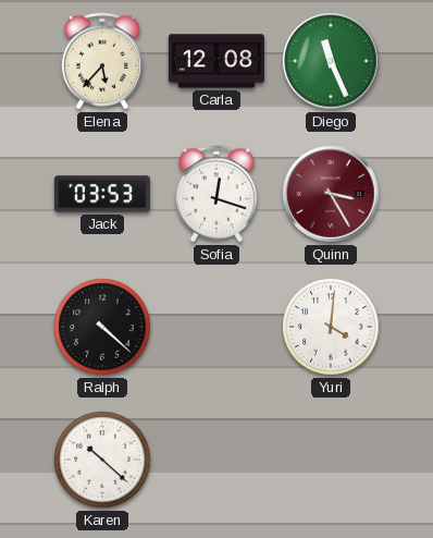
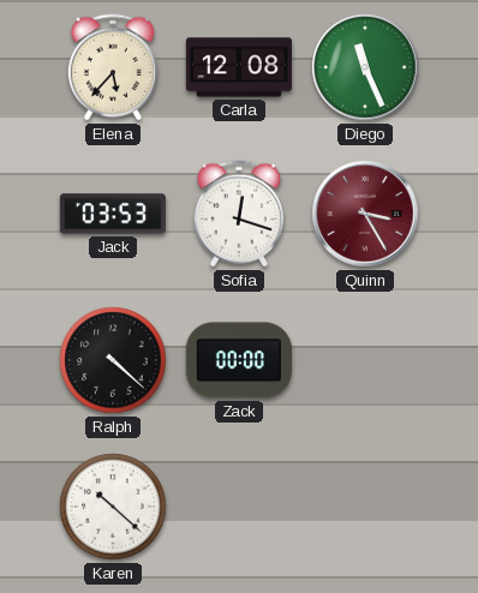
Zack: none -> 00:00 (239, 360)
Yuri: 4:01 -> none (331, 327)
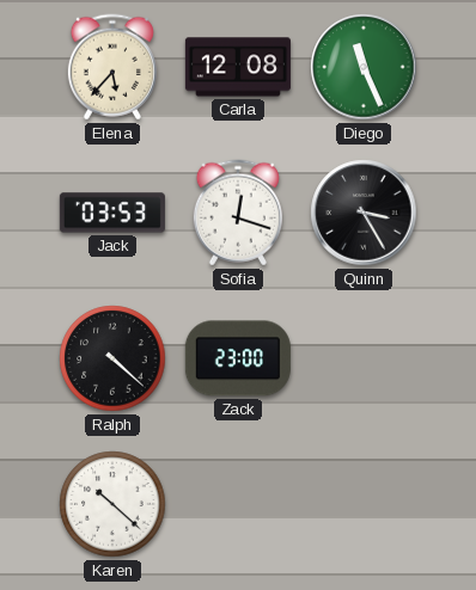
Quinn dial: burgundy -> black (364, 213)
Zack: 00:00 -> 23:00 (238, 358)
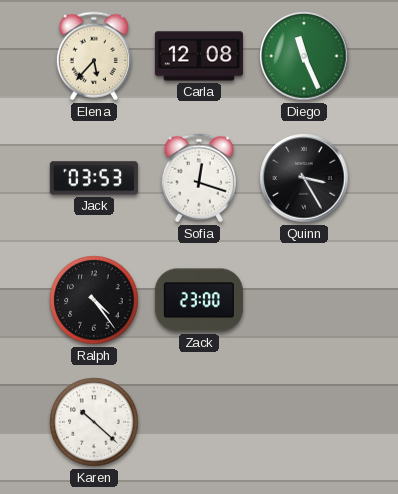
Ralph: 4:22 -> 4:24 (94, 300)
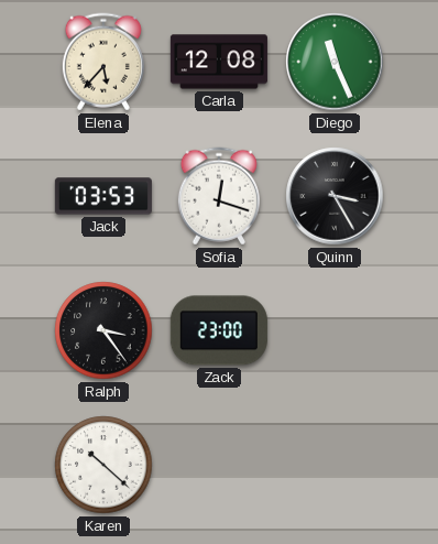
Ralph: 4:24 -> 3:24 (103, 330)
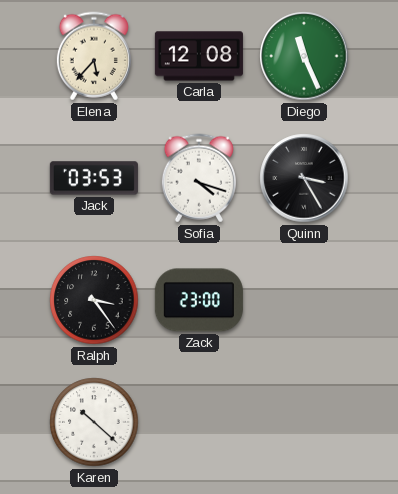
Sofia: 12:18 -> 4:18 (199, 178)
